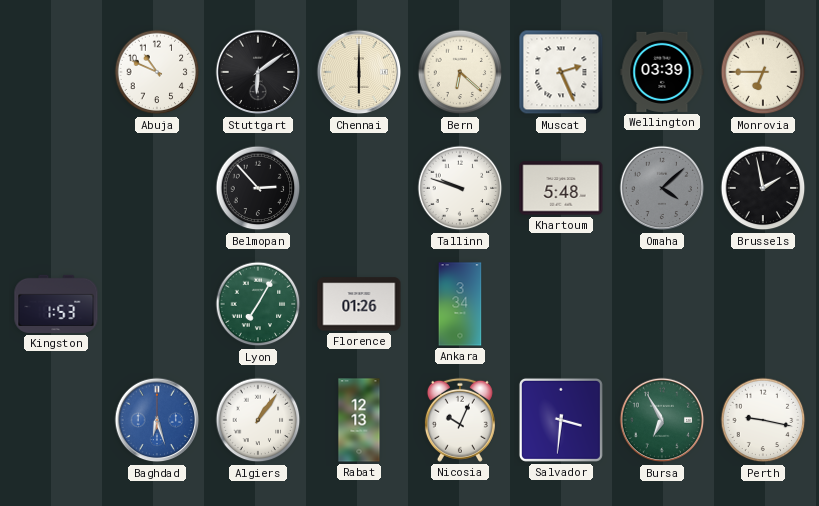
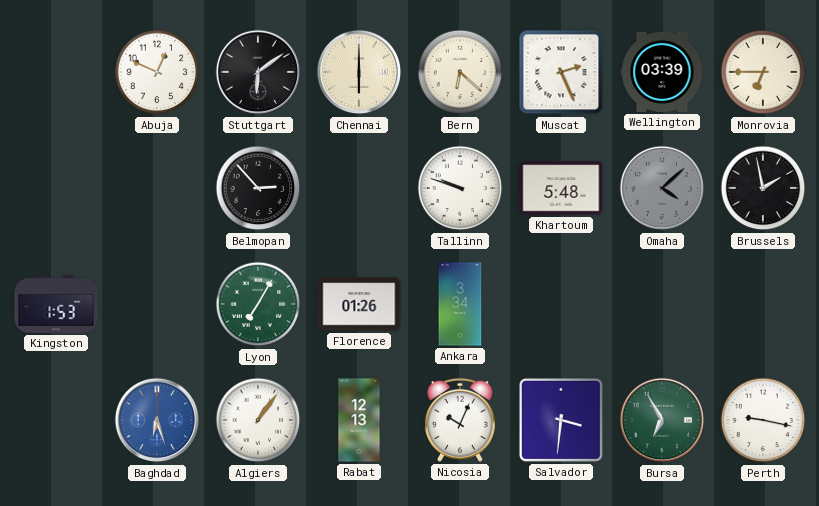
Abuja: 10:49 -> 12:49 (157, 72)
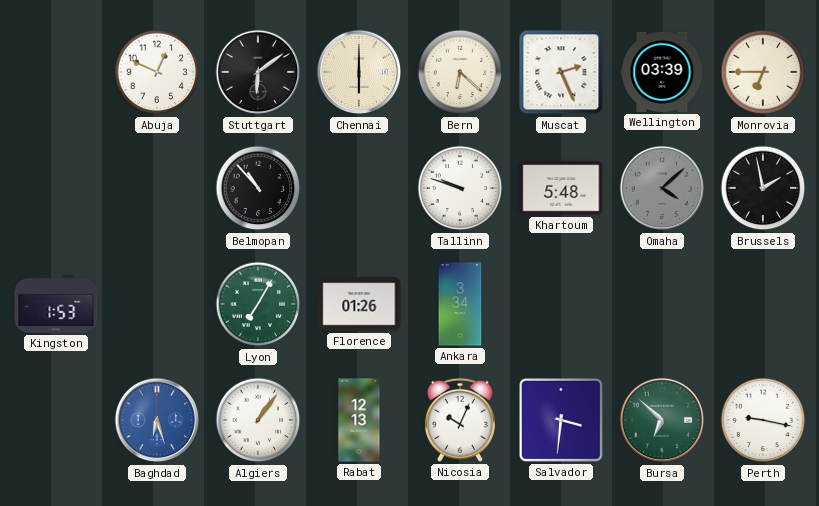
Belmopan: 2:53 -> 10:53 (258, 188)
Bursa: 6:55 -> 6:52 (662, 420)
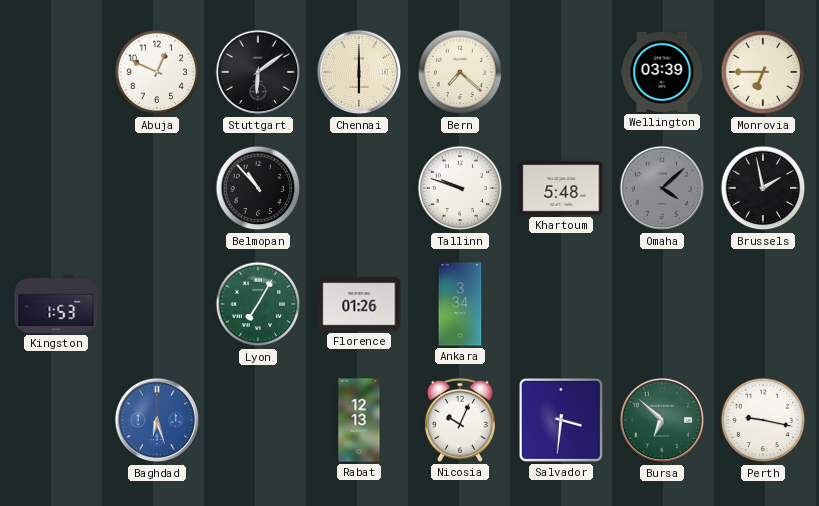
Bern: 6:22 -> 7:22 (460, 72)
Muscat: 2:26 -> none (561, 72)
Algiers: 1:06 -> none (258, 420)
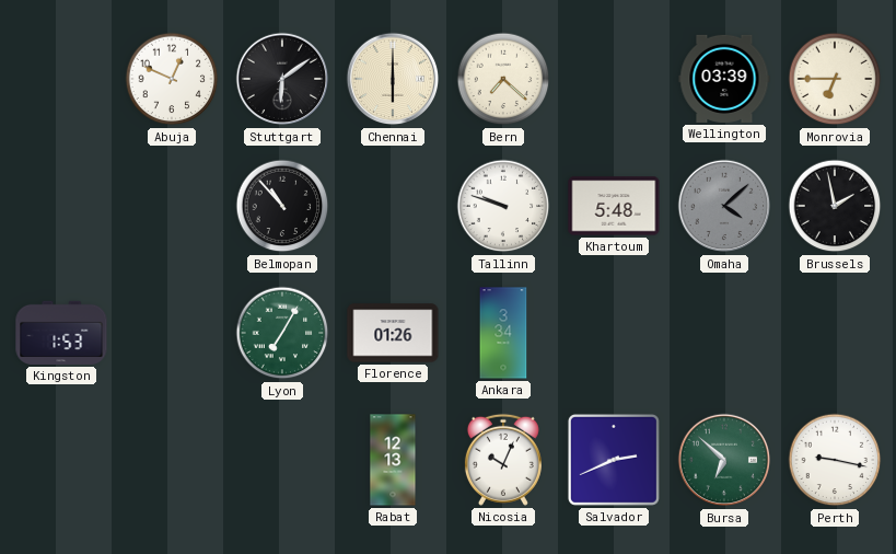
Baghdad: 6:27 -> none (157, 420)
Salvador: 3:31 -> 2:41 (614, 460)
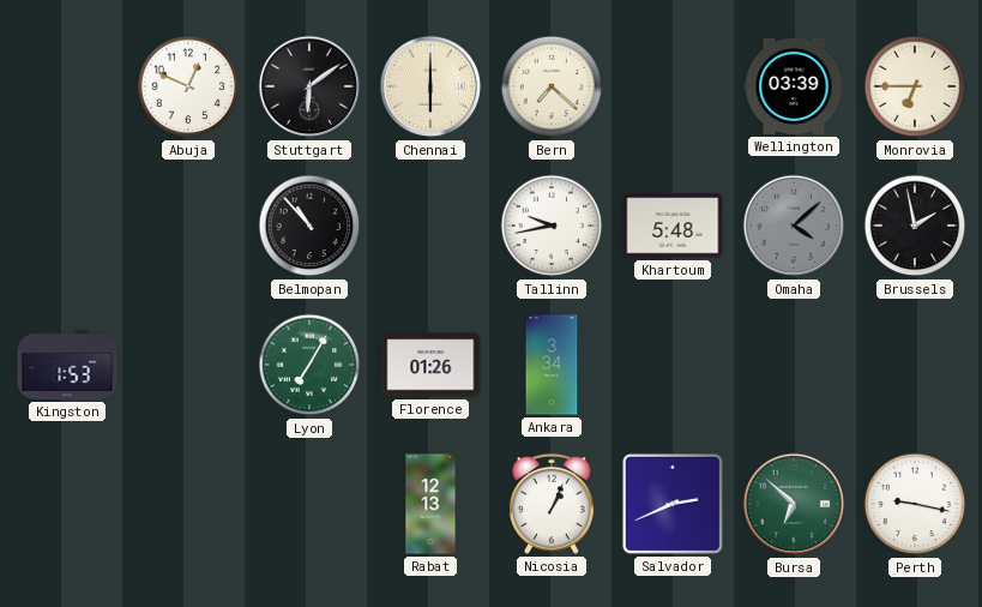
Tallinn: 9:48 -> 9:43 (552, 226)
Nicosia: 10:04 -> 1:04 (552, 504)
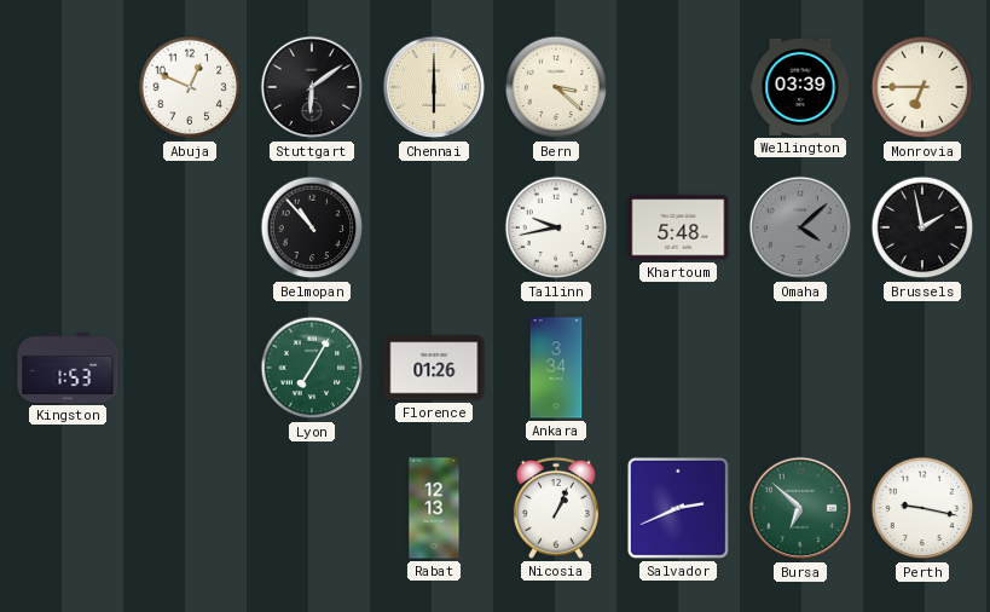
Bern: 7:22 -> 3:22 (556, 87)
